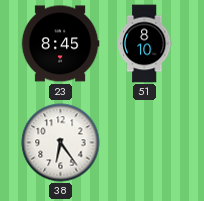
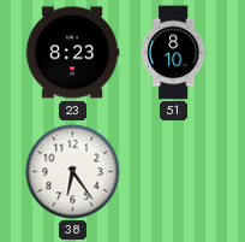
23: 8:45 -> 8:23 (72, 53)
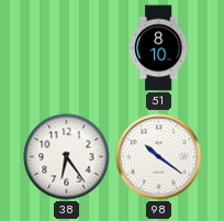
23: 8:23 -> none (72, 53)
98: none -> 10:21 (159, 157)
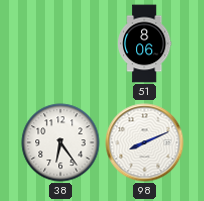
51: 8:10 -> 8:06 (144, 44)
98: 10:21 -> 8:11 (145, 143)
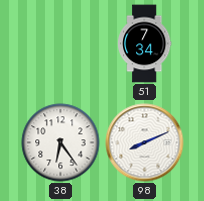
51: 8:06 -> 7:34 (144, 44)
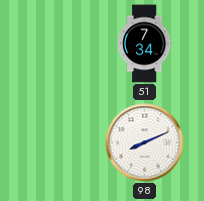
38: 6:24 -> none (61, 143)
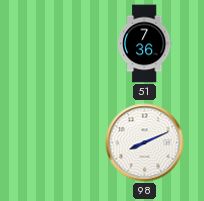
51: 7:34 -> 7:36 (144, 44)
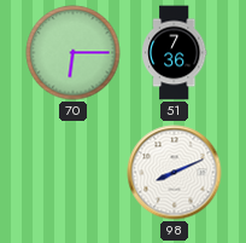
70: none -> 6:15 (74, 53)
